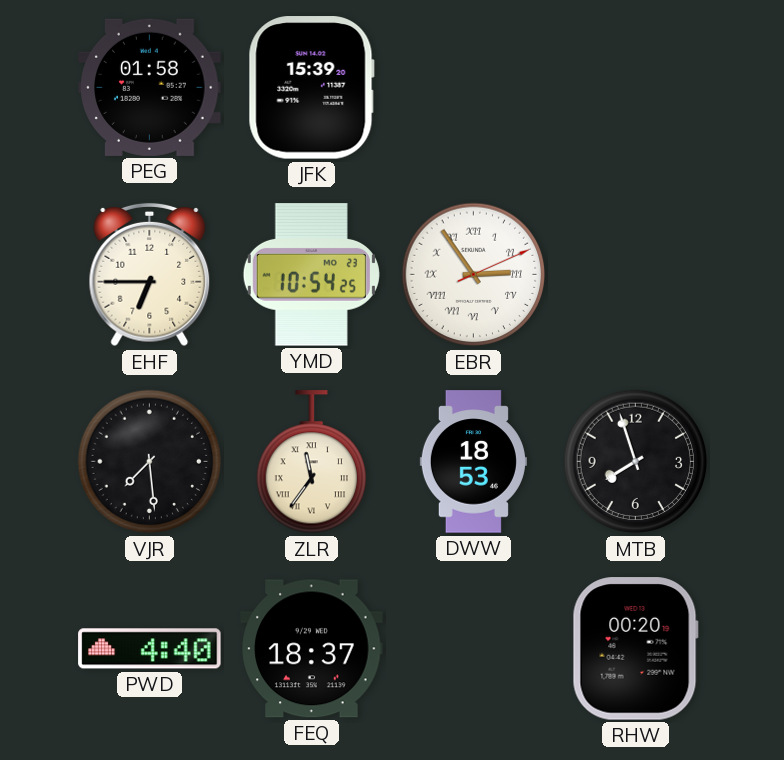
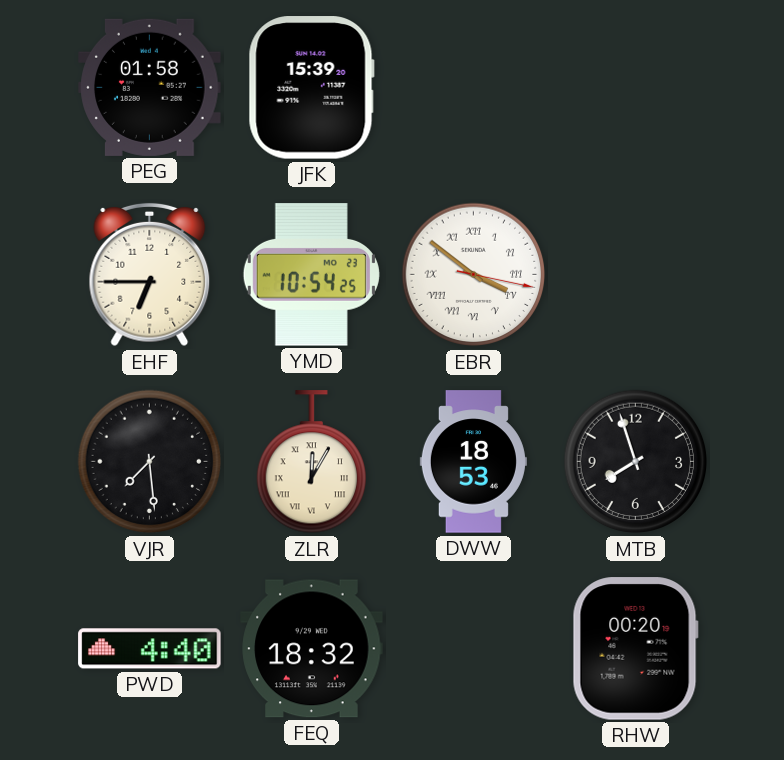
EBR: 2:54 -> 3:51 (474, 275)
ZLR: 11:36 -> 12:05 (311, 462)
FEQ: 18:37 -> 18:32 (312, 649)
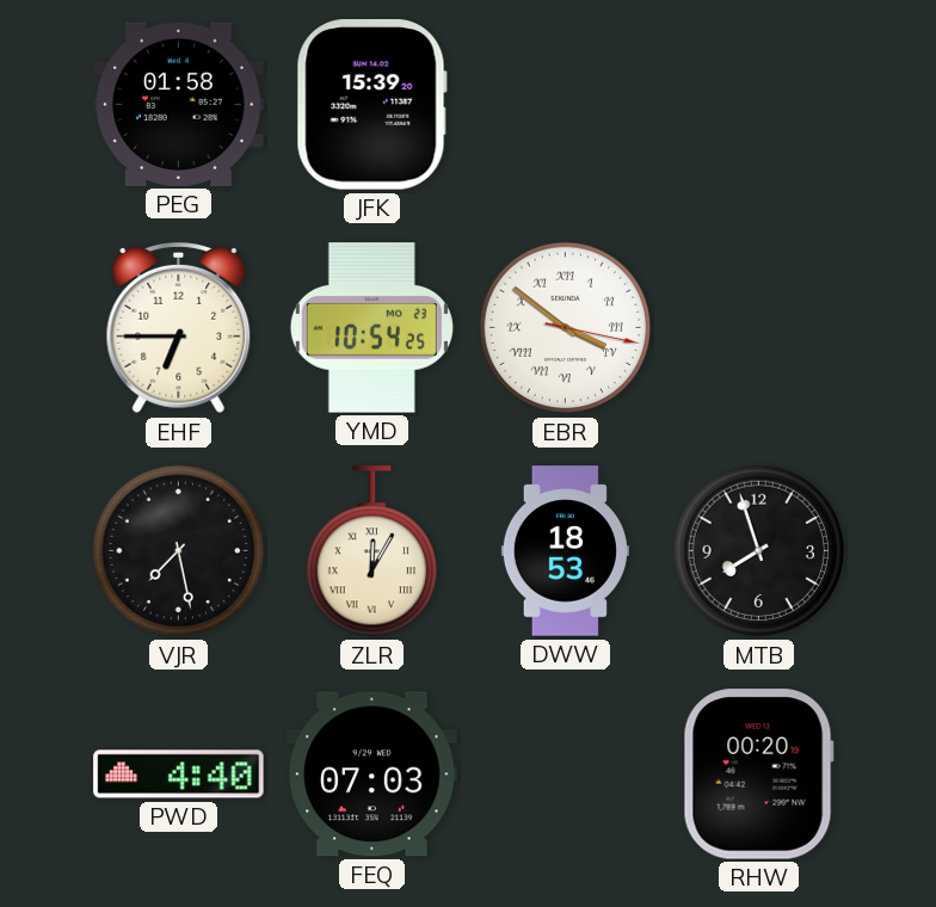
VJR: 7:29 -> 7:28 (179, 551)
FEQ: 18:32 -> 07:03 (372, 775)
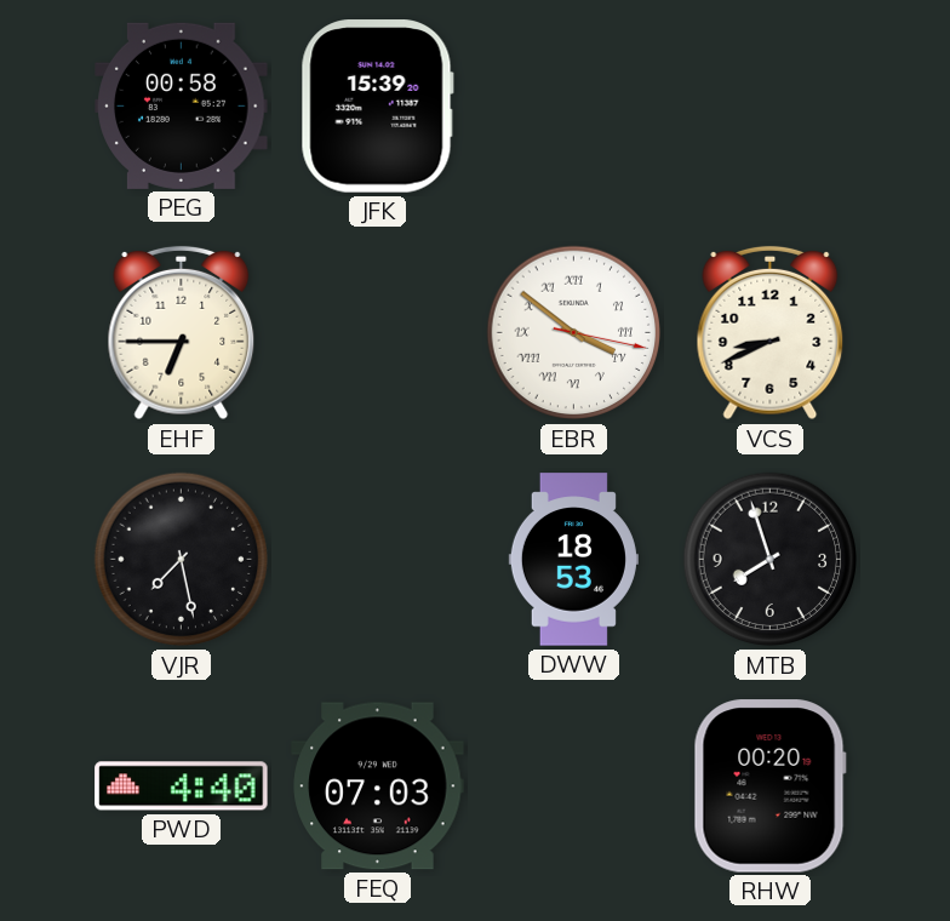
PEG: 01:58 -> 00:58 (182, 105)
YMD: 10:54 -> none (371, 328)
VCS: none -> 8:41 (771, 333)
ZLR: 12:05 -> none (371, 551)
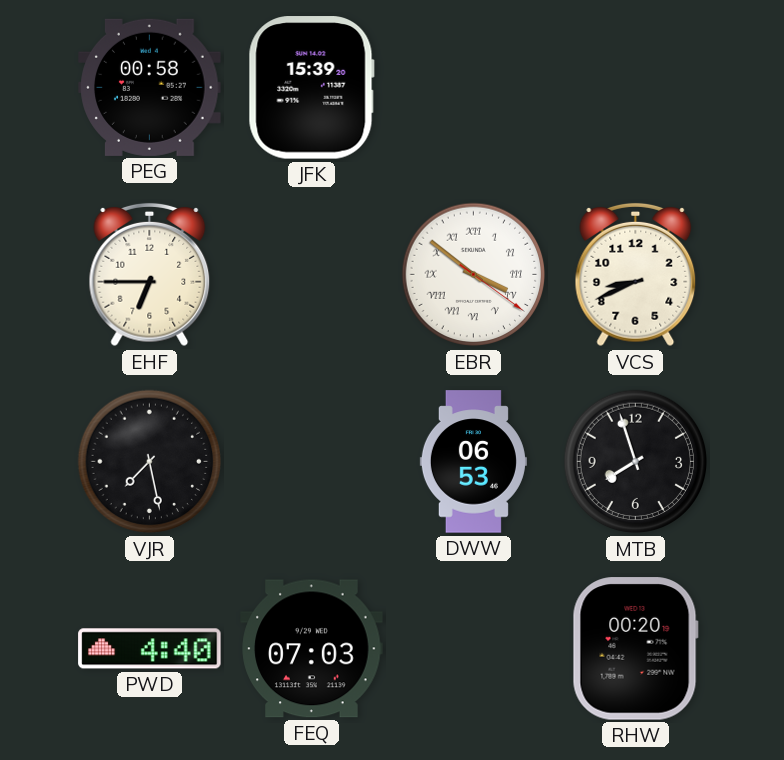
EBR: 3:51:17 -> 3:51:21 (474, 275)
DWW: 18:53 -> 06:53 (473, 462)
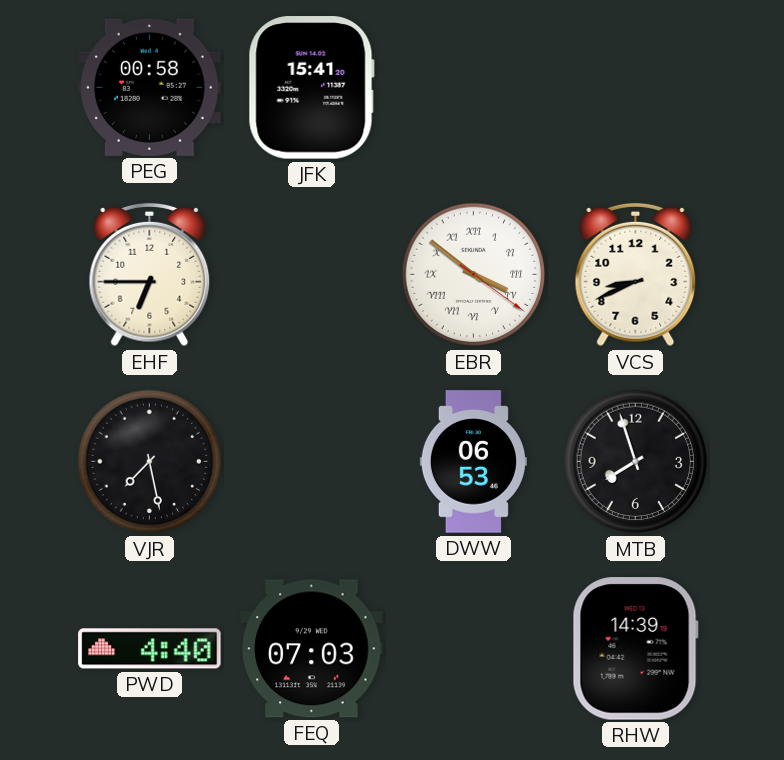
JFK: 15:39 -> 15:41 (311, 88)
RHW: 00:20 -> 14:39 (635, 649)
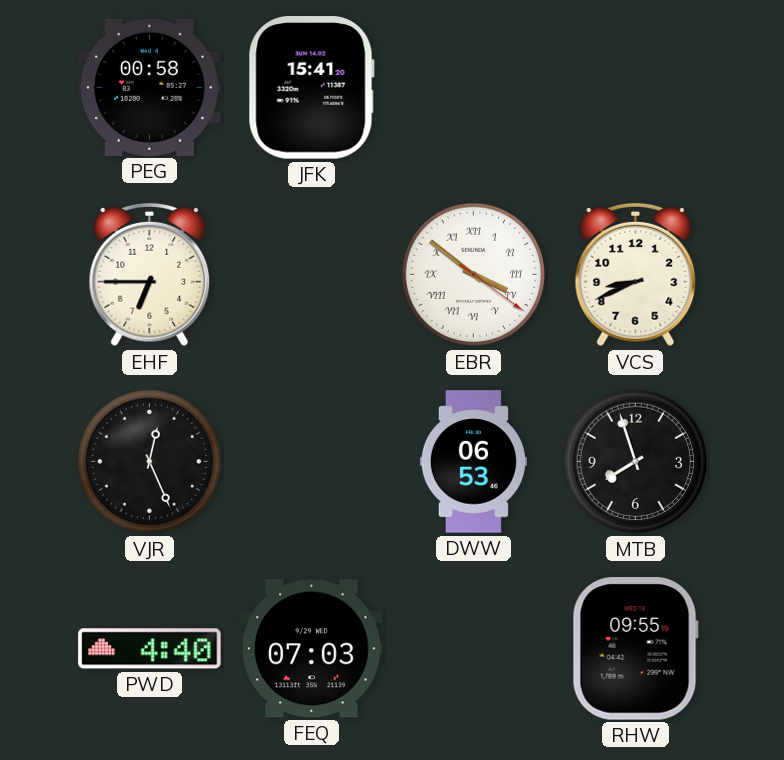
VJR: 7:28 -> 12:26 (150, 462)
RHW: 14:39 -> 09:55 (635, 649)
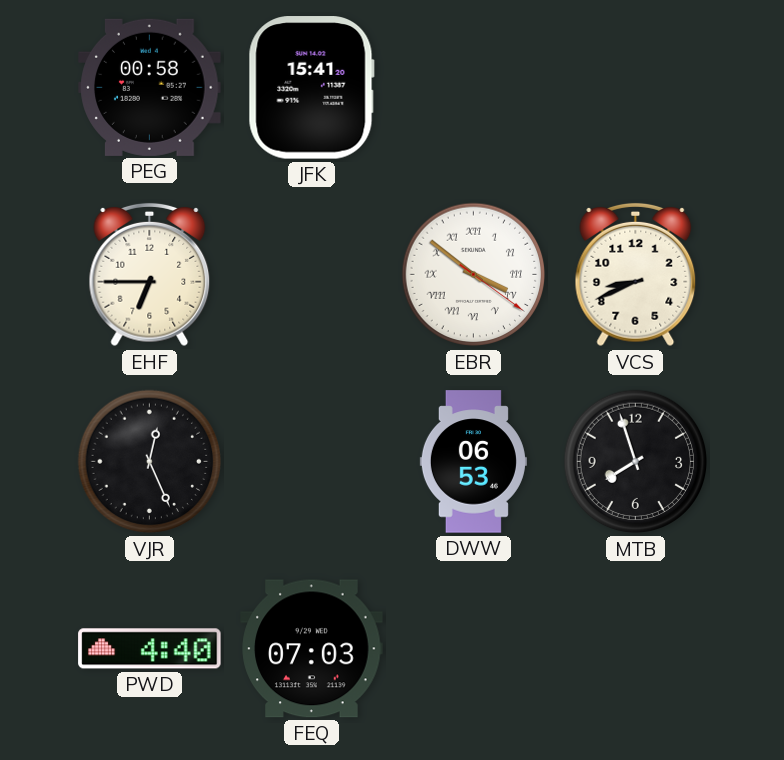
RHW: 09:55 -> none (635, 649)
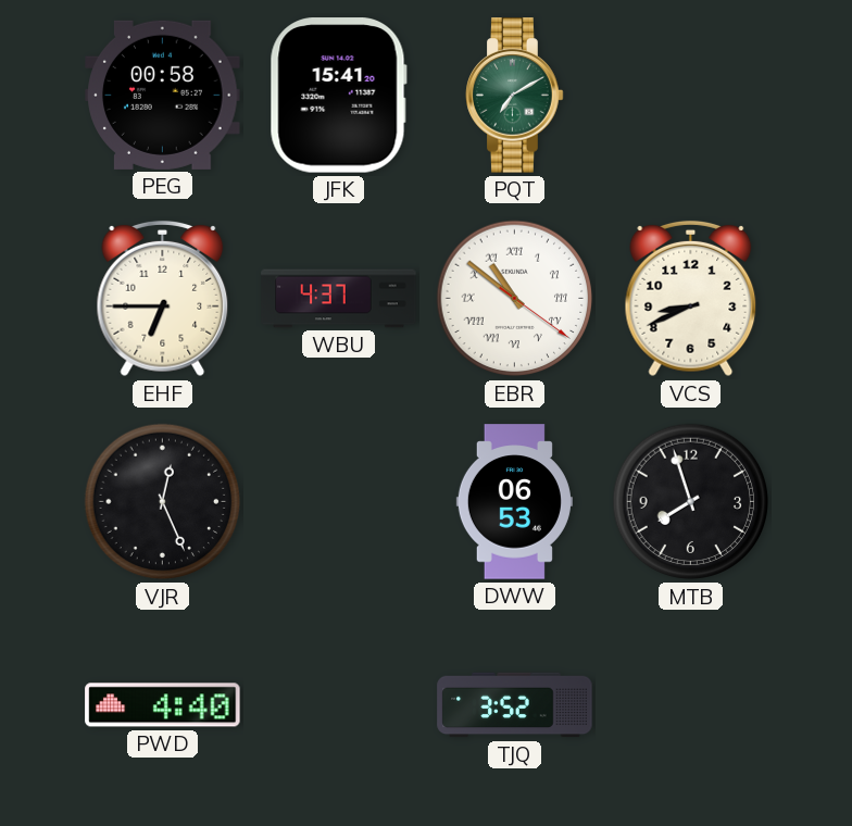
PQT: none -> 7:10 (515, 96)
WBU: none -> 4:37 (339, 299)
EBR: 3:51 -> 10:51 (515, 299)
FEQ: 07:03 -> none (312, 649)
TJQ: none -> 3:52 (515, 705)
